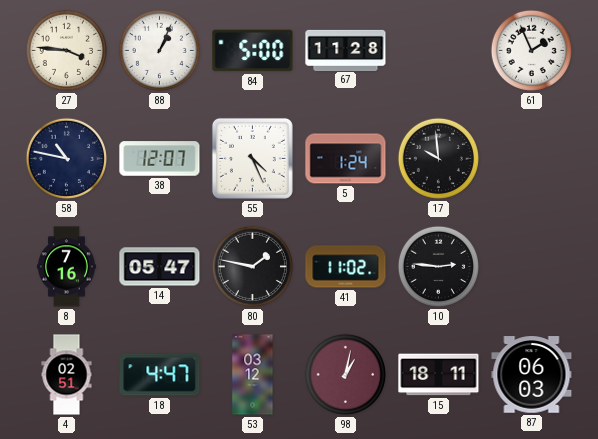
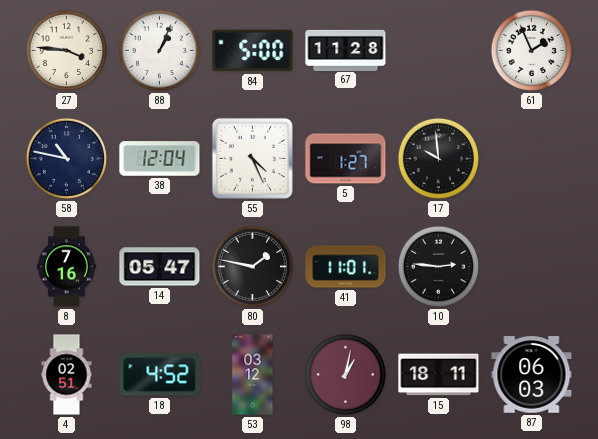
38: 12:07 -> 12:04 (160, 159)
5: 1:24 -> 1:27 (346, 159)
41: 11:02 -> 11:01 (346, 267)
18: 4:47 -> 4:52 (160, 375)
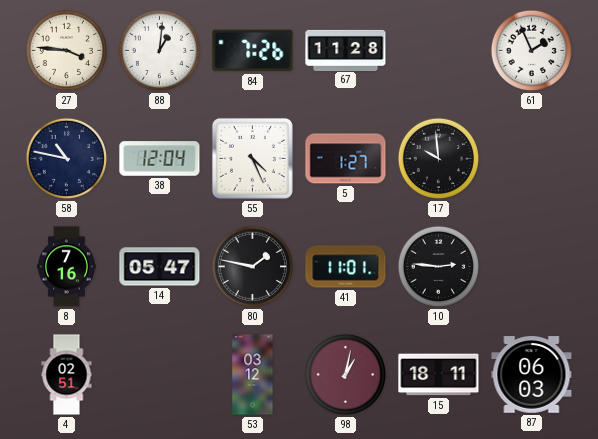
88: 1:04 -> 1:01 (159, 50)
84: 5:00 -> 7:26 (253, 51)
18: 4:52 -> none (160, 375)
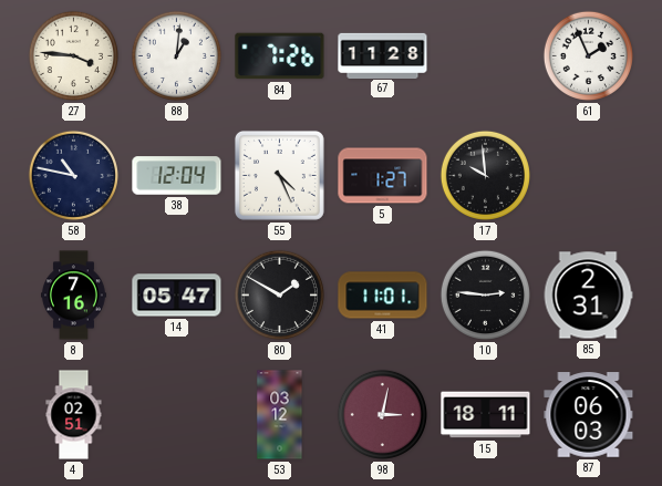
80: 1:47 -> 1:50 (279, 294)
85: none -> 2:31 (588, 296)
98: 1:02 -> 3:02 (382, 414)
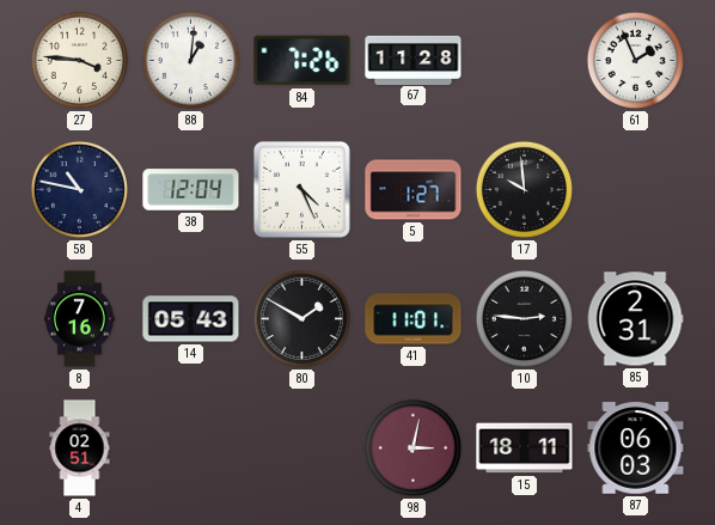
14: 05:47 -> 05:43 (191, 319)
53: 03:12 -> none (280, 415)
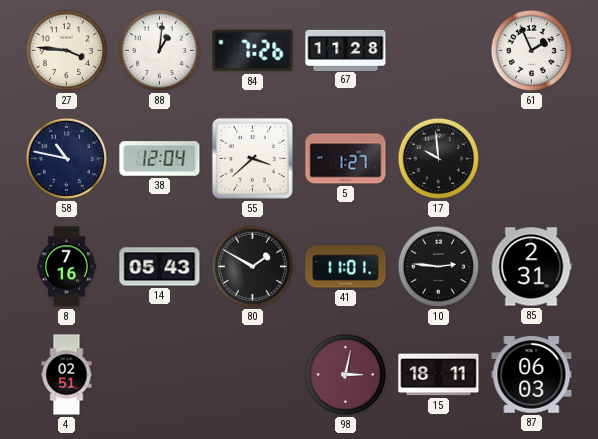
55: 4:26 -> 3:38 (252, 158)
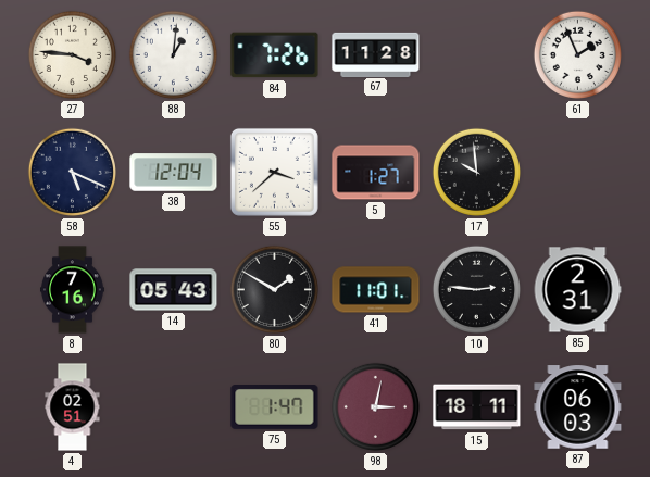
58: 10:47 -> 5:19 (72, 172)
75: none -> 1:47 (275, 407)
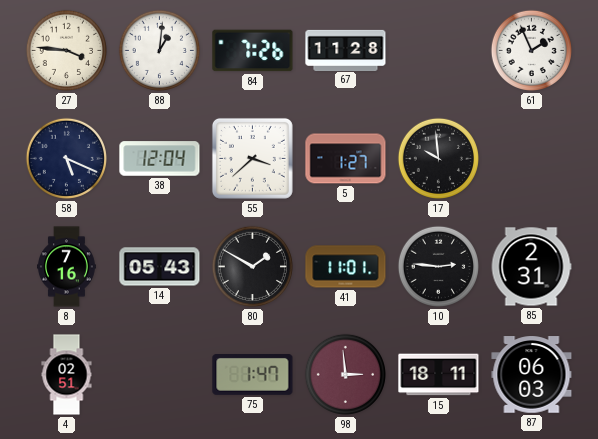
98: 3:02 -> 2:59 (345, 374)
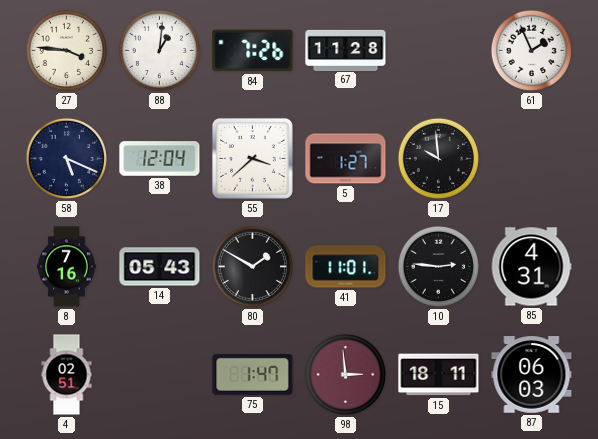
85: 2:31 -> 4:31 (531, 267)
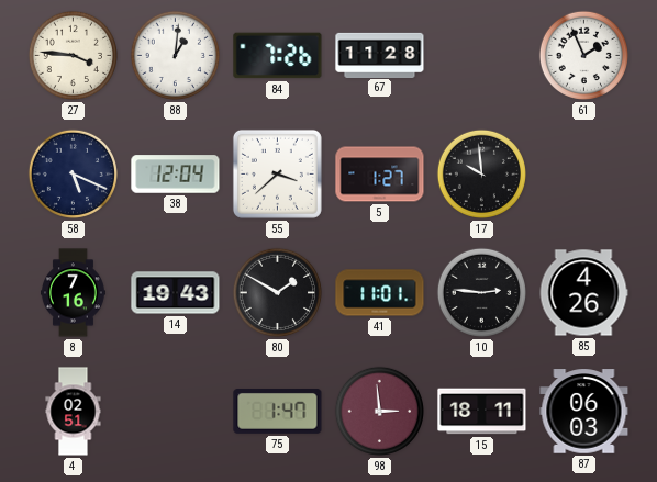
14: 05:43 -> 19:43 (176, 293)
85: 4:31 -> 4:26 (583, 293)
